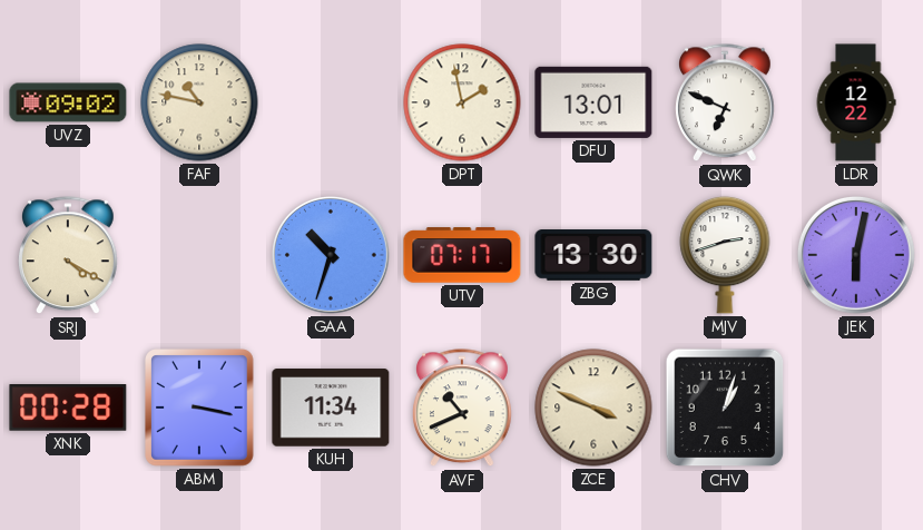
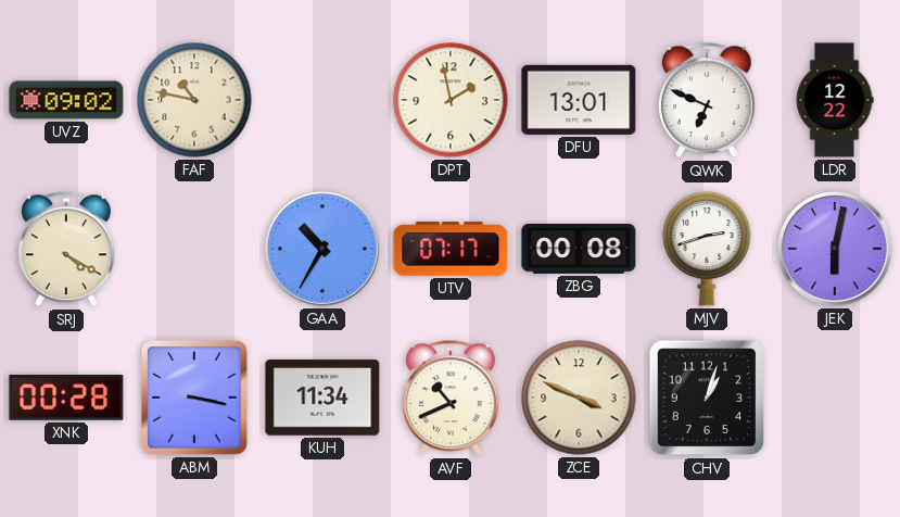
GAA: 10:33 -> 10:35 (322, 249)
ZBG: 13:30 -> 00:08 (579, 250)
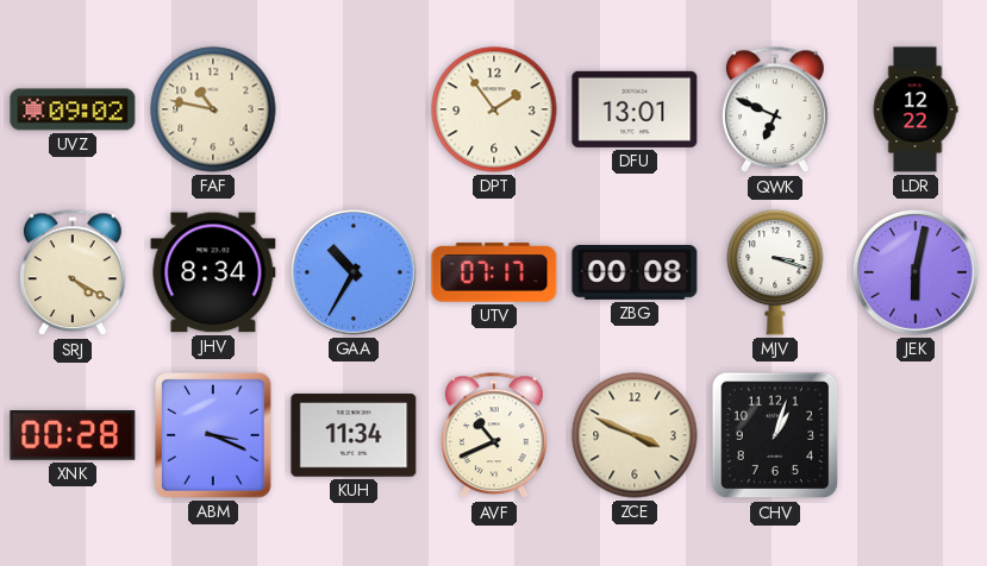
DPT: 1:58 -> 1:54 (494, 109)
JHV: none -> 8:34 (213, 272)
MJV: 2:42 -> 3:18 (775, 272)
ABM: 3:17 -> 3:19 (214, 436)
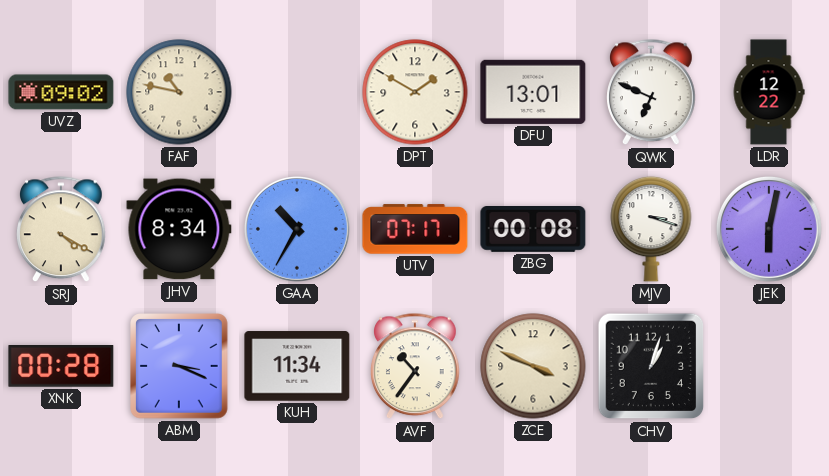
DPT: 1:54 -> 1:50 (415, 92)
AVF: 10:41 -> 10:36 (416, 367)
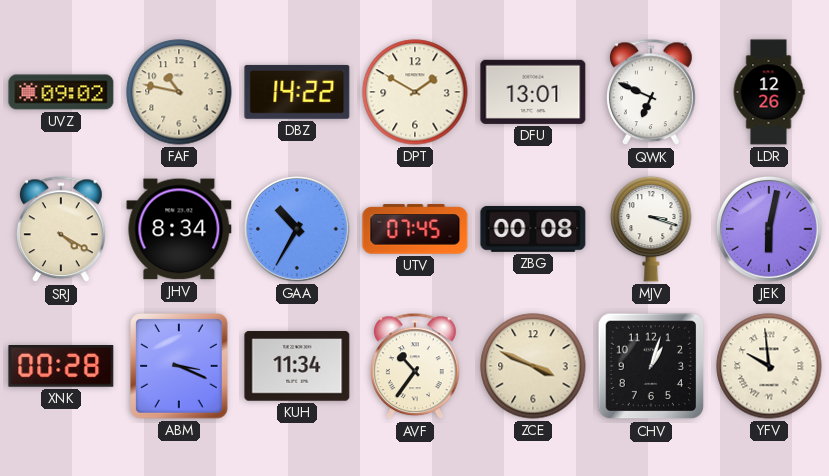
DBZ: none -> 14:22 (297, 92)
LDR: 12:22 -> 12:26 (769, 92)
UTV: 07:17 -> 07:45 (415, 229)
YFV: none -> 9:59 (769, 366)
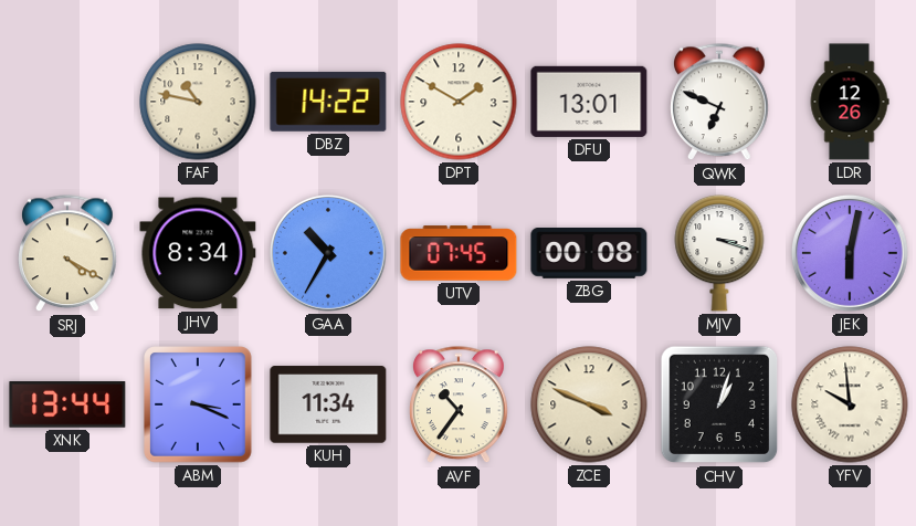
UVZ: 09:02 -> none (61, 92)
XNK: 00:28 -> 13:44 (67, 406)
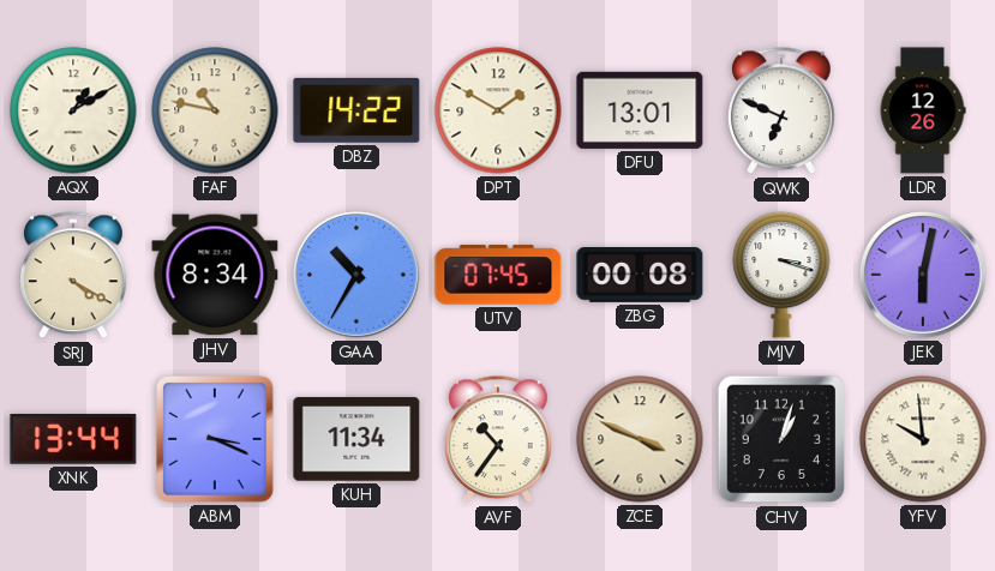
AQX: none -> 1:10 (73, 110)
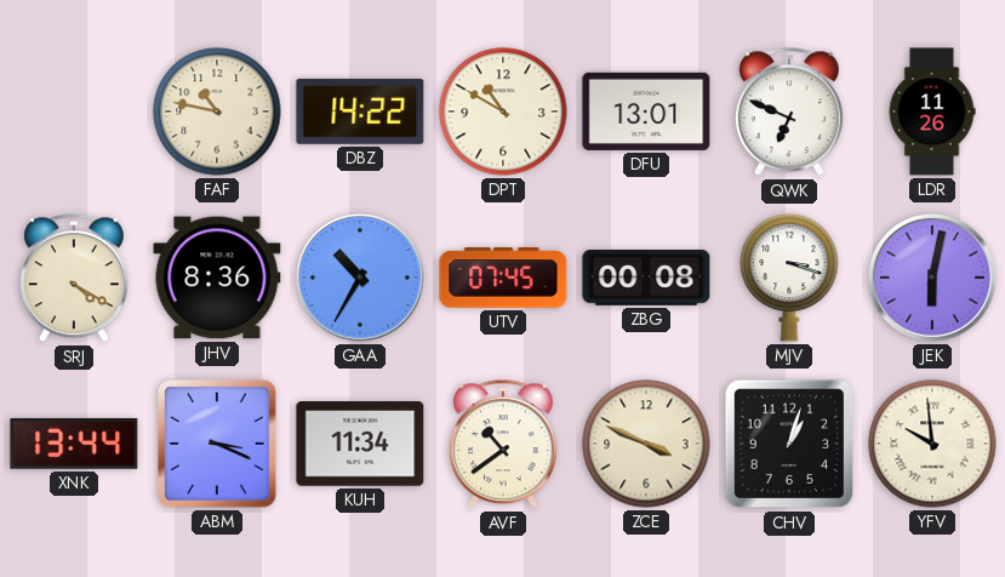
AQX: 1:10 -> none (73, 110)
DPT: 1:50 -> 10:50 (503, 112)
LDR: 12:26 -> 11:26 (932, 112)
JHV: 8:34 -> 8:36 (217, 278)
AVF: 10:36 -> 10:39 (504, 445)
